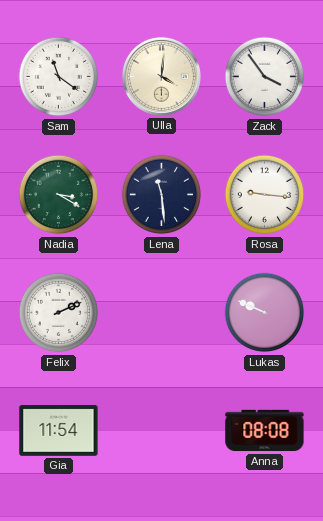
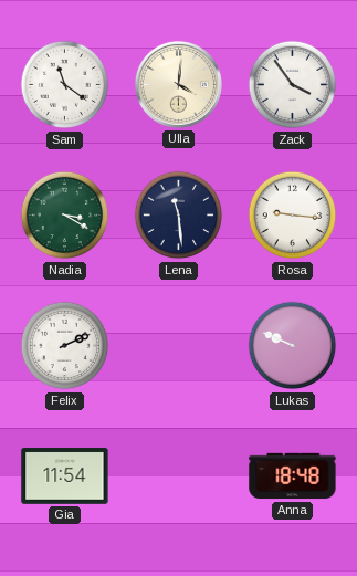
Anna: 08:08 -> 18:48 (293, 476)
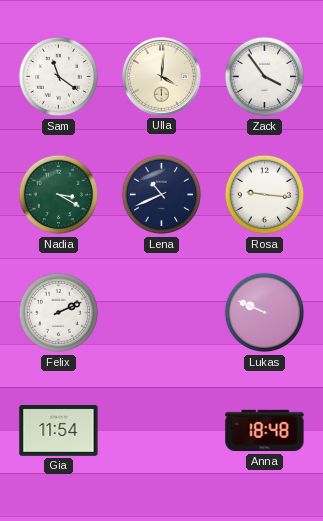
Lena: 11:29 -> 10:41 (162, 195)
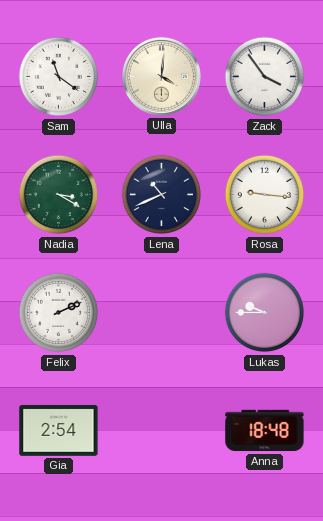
Lukas: 9:49 -> 9:45 (265, 313)
Gia: 11:54 -> 2:54 (59, 431)
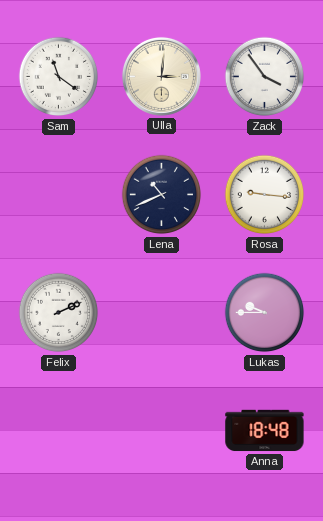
Ulla: 4:01 -> 3:01 (161, 76)
Nadia: 3:20 -> none (59, 195)
Gia: 2:54 -> none (59, 431)
